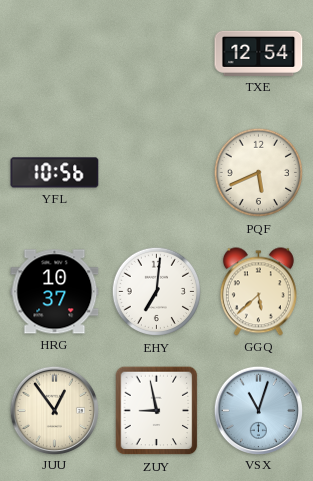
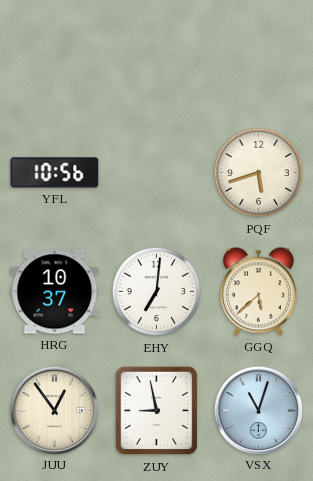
TXE: 12:54 -> none (259, 53)
PQF: 5:41 -> 5:42 (259, 173)
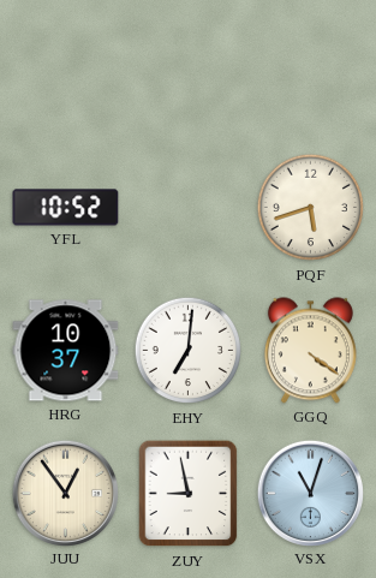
YFL: 10:56 -> 10:52 (66, 208)
GGQ: 5:38 -> 4:21 (310, 351)
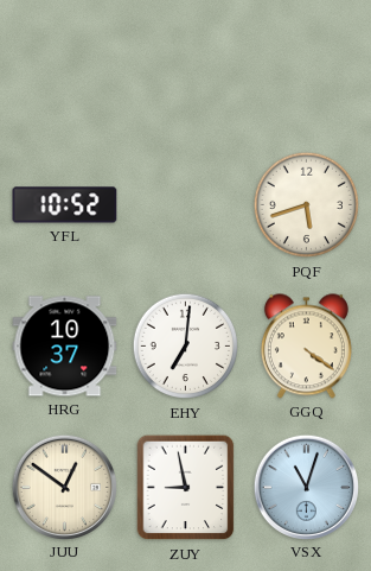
JUU: 12:54 -> 12:51 (64, 487)
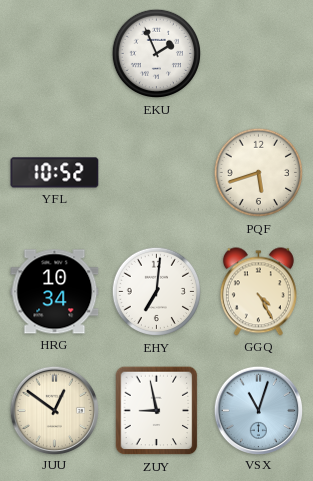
EKU: none -> 1:56 (157, 54)
HRG: 10:37 -> 10:34 (55, 292)
GGQ: 4:21 -> 4:25 (258, 292)
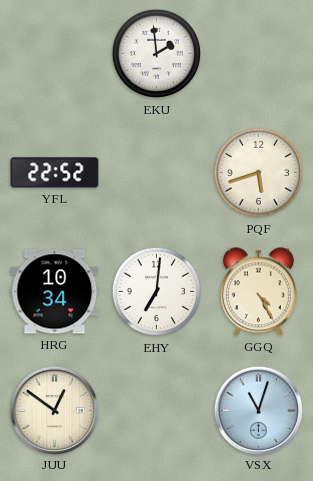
EKU: 1:56 -> 1:59 (157, 54)
YFL: 10:52 -> 22:52 (55, 173)
ZUY: 8:58 -> none (157, 411)
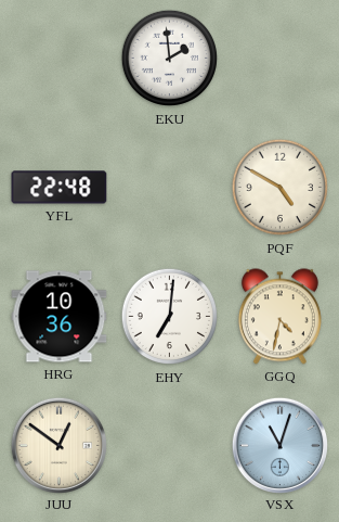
YFL: 22:52 -> 22:48 (60, 188)
PQF: 5:42 -> 4:50 (281, 188)
HRG: 10:34 -> 10:36 (60, 317)
GGQ: 4:25 -> 4:32 (279, 317)
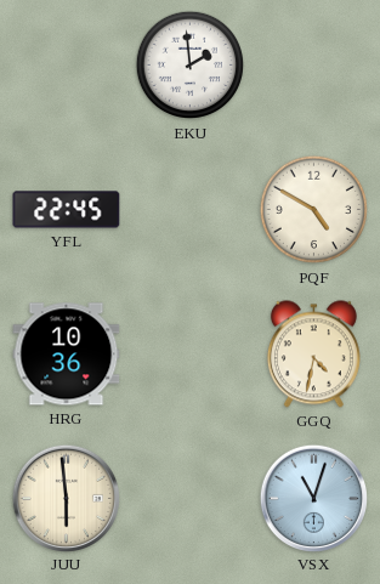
YFL: 22:48 -> 22:45 (67, 210)
EHY: 7:01 -> none (170, 317)
JUU: 12:51 -> 5:59 (66, 498)
